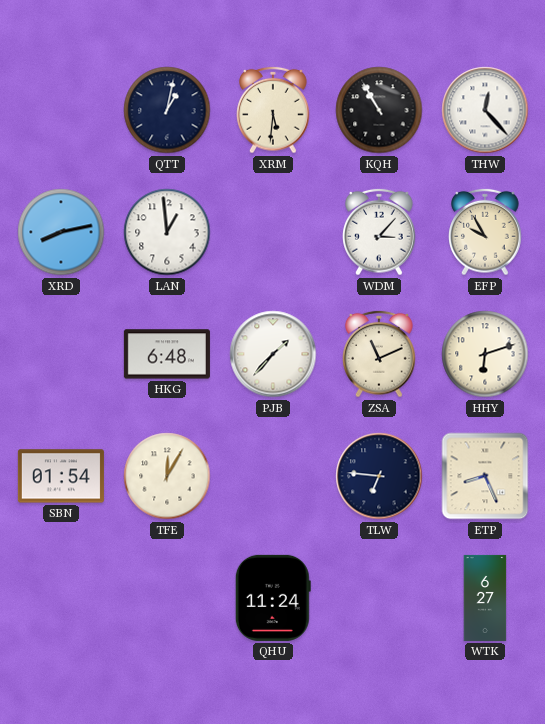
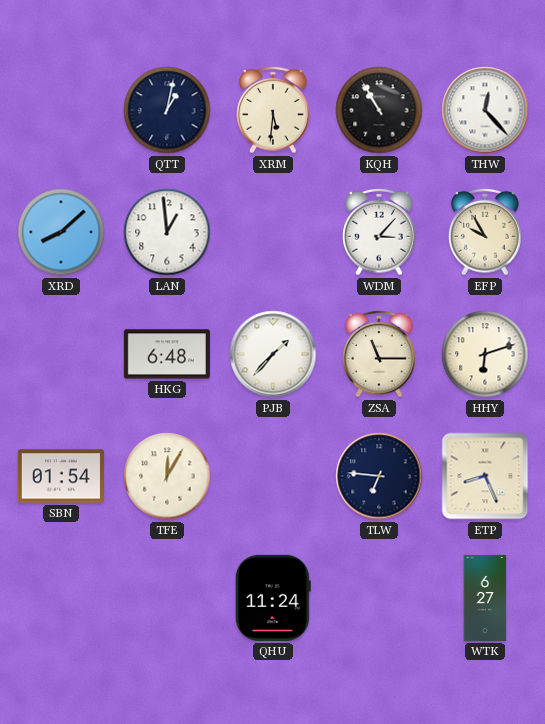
XRD: 8:13 -> 8:08 (61, 232)
ZSA: 11:11 -> 11:15 (379, 354)
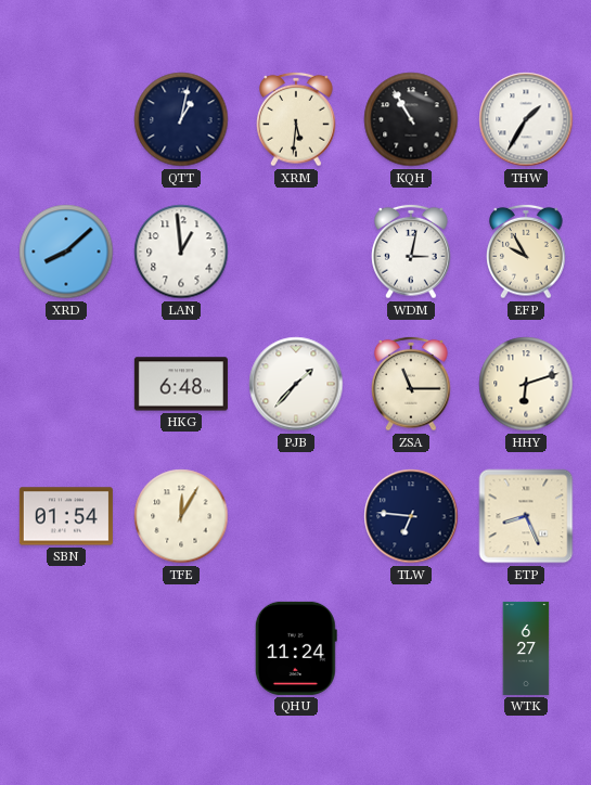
THW: 12:23 -> 1:35 (526, 119)
WDM: 3:07 -> 3:02 (411, 252)
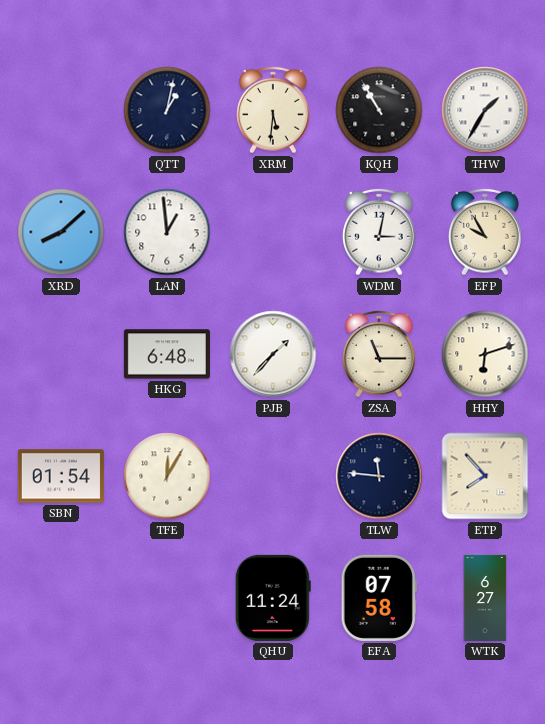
TLW: 6:46 -> 11:46 (379, 476)
ETP: 8:26 -> 7:53 (485, 476)
EFA: none -> 07:58 (379, 598)
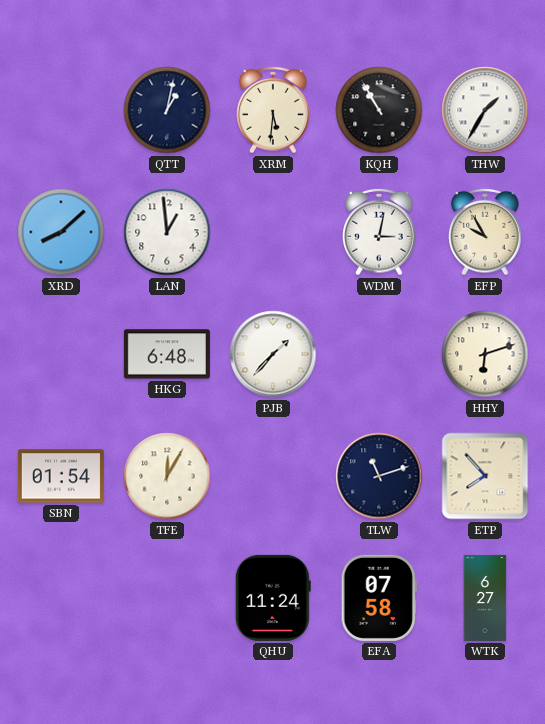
ZSA: 11:15 -> none (379, 354)
TLW: 11:46 -> 11:12 (379, 476)
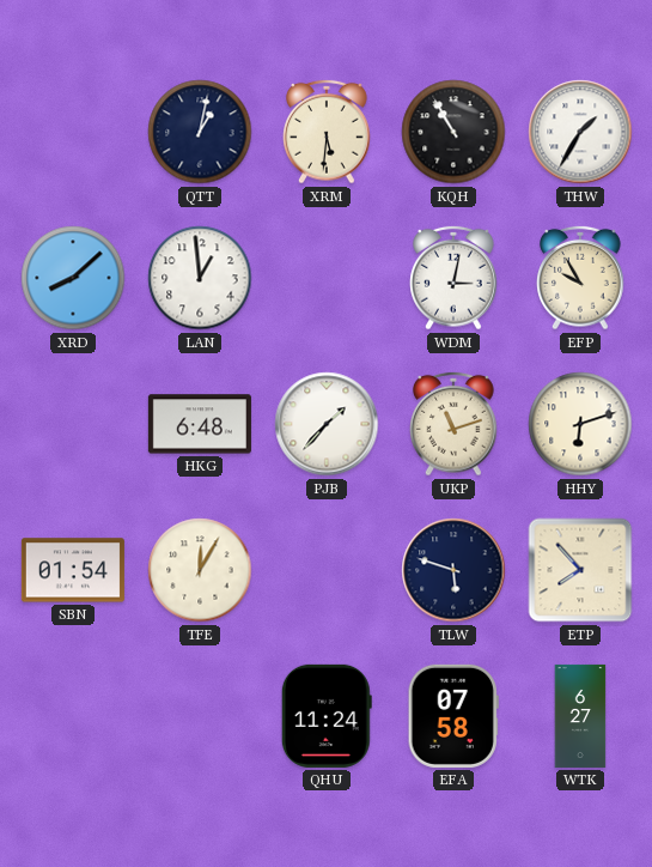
UKP: none -> 11:12 (453, 424)
TLW: 11:12 -> 5:48 (453, 570)
